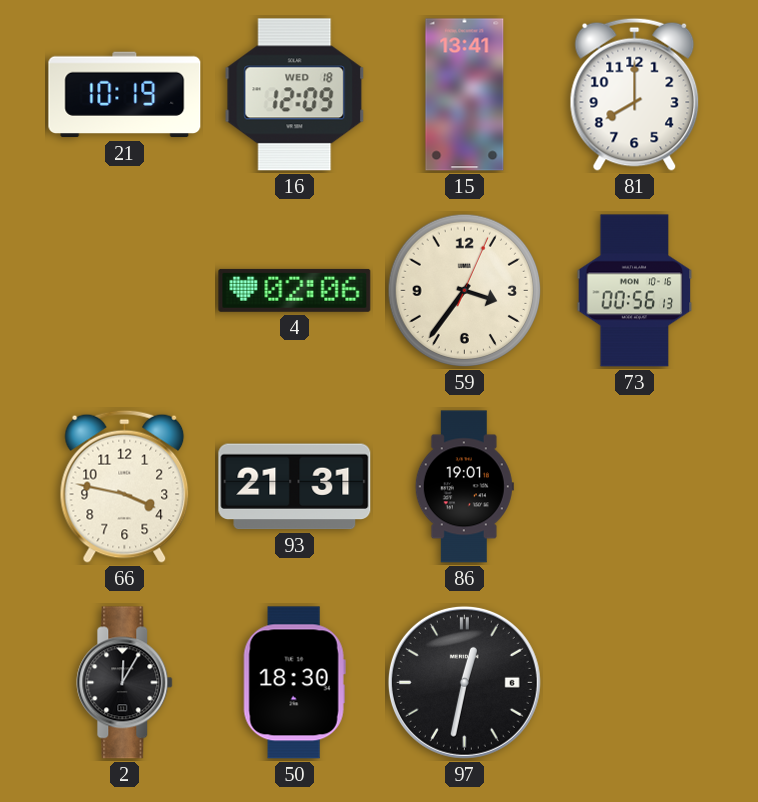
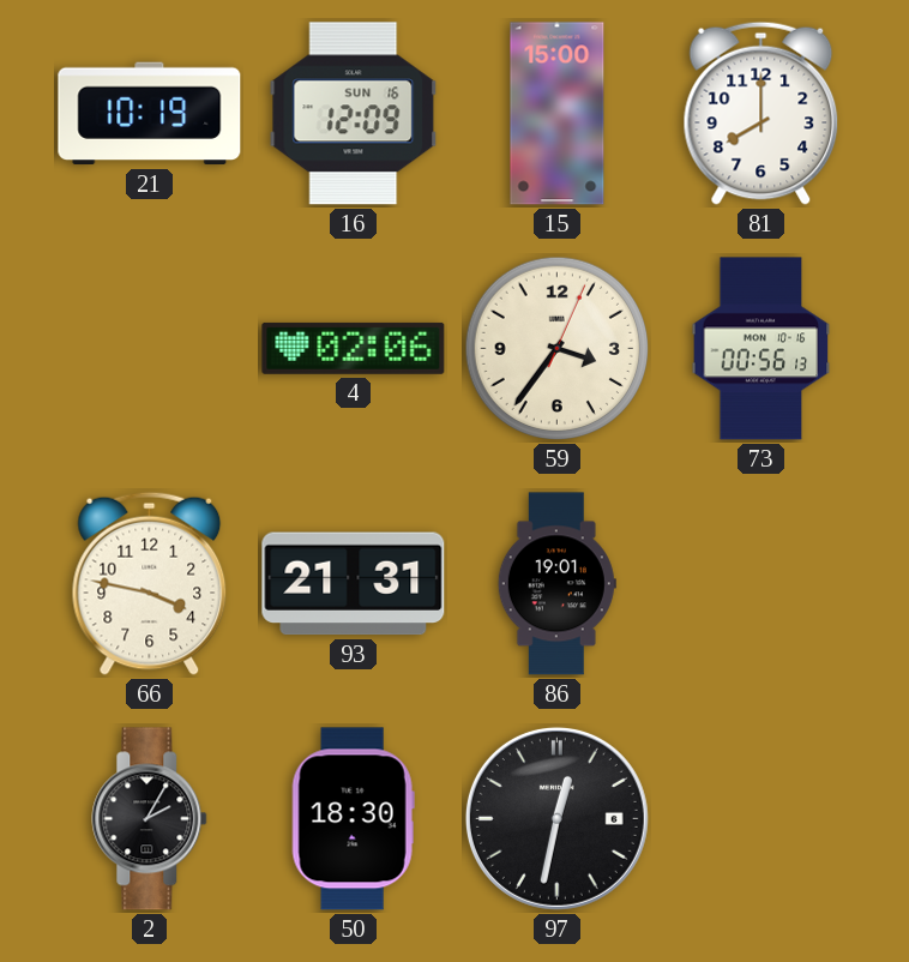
16 date: WED 18 -> SUN 16 (354, 114)
15: 13:41 -> 15:00 (558, 114)
2: 12:05 -> 2:05 (150, 819)
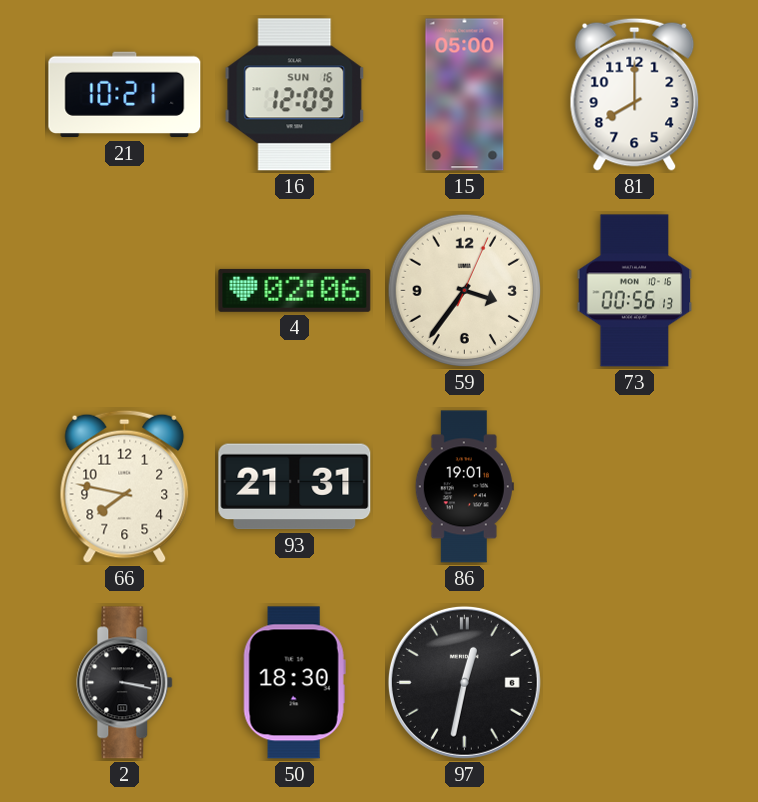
21: 10:19 -> 10:21 (125, 95)
15: 15:00 -> 05:00 (465, 95)
66: 3:47 -> 7:47 (125, 486)
2: 2:05 -> 3:17 (125, 683)
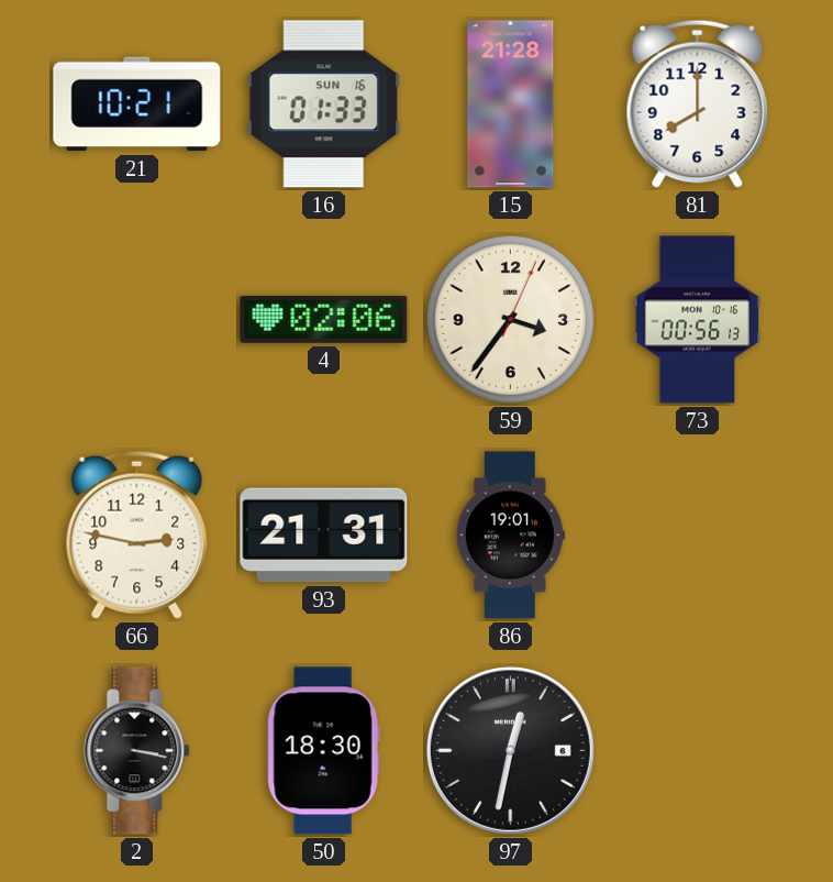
16: 12:09 -> 01:33 (324, 104)
15: 05:00 -> 21:28 (511, 104)
66: 7:47 -> 2:47 (137, 534)
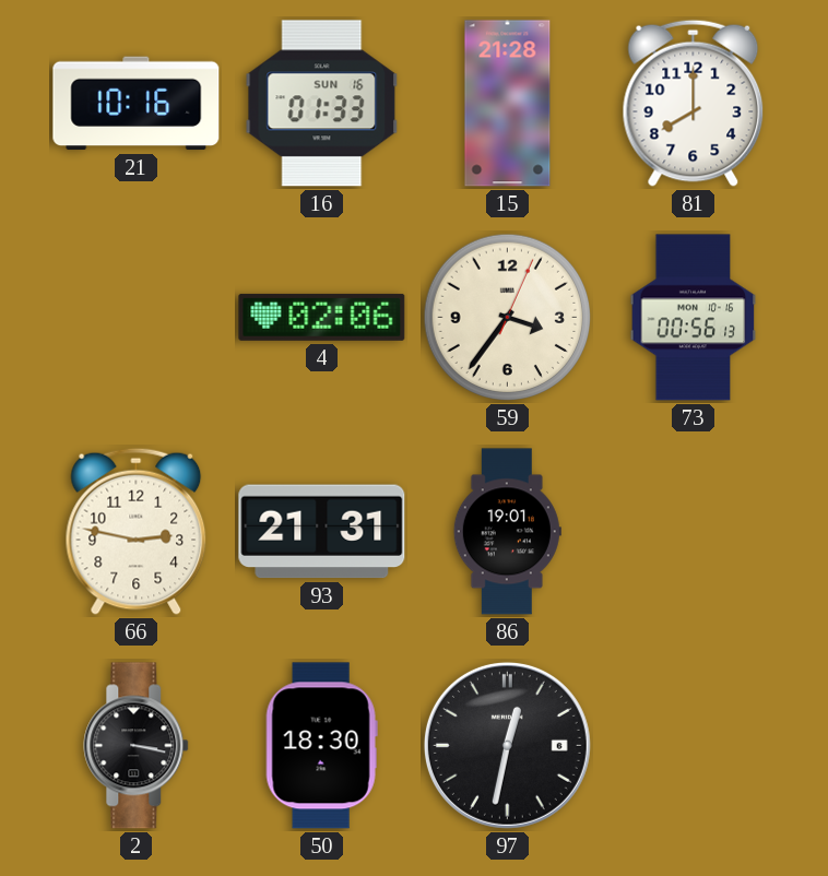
21: 10:21 -> 10:16 (137, 104)
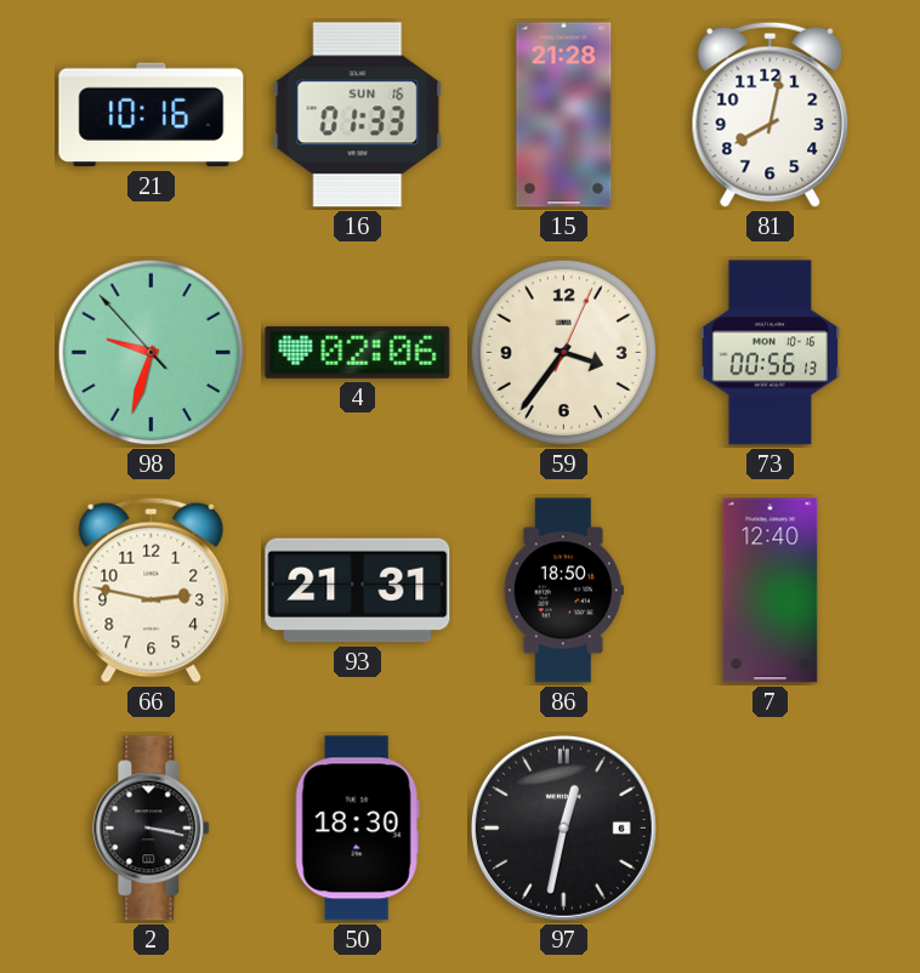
81: 8:00 -> 8:02 (771, 114)
98: none -> 9:32 (152, 353)
86: 19:01 -> 18:50 (563, 591)
7: none -> 12:40 (771, 591)
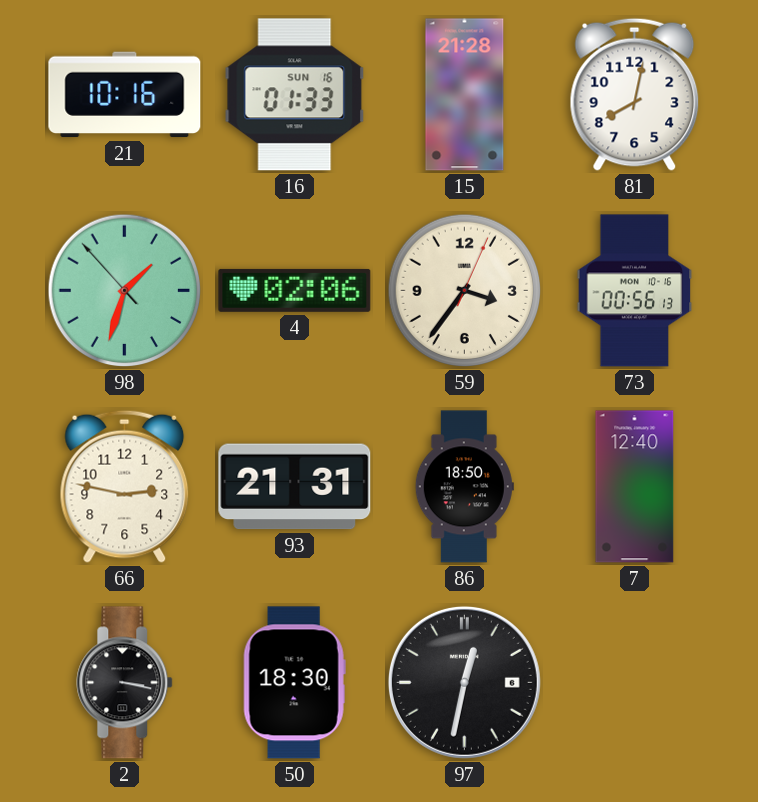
98: 9:32 -> 1:32 (125, 291)
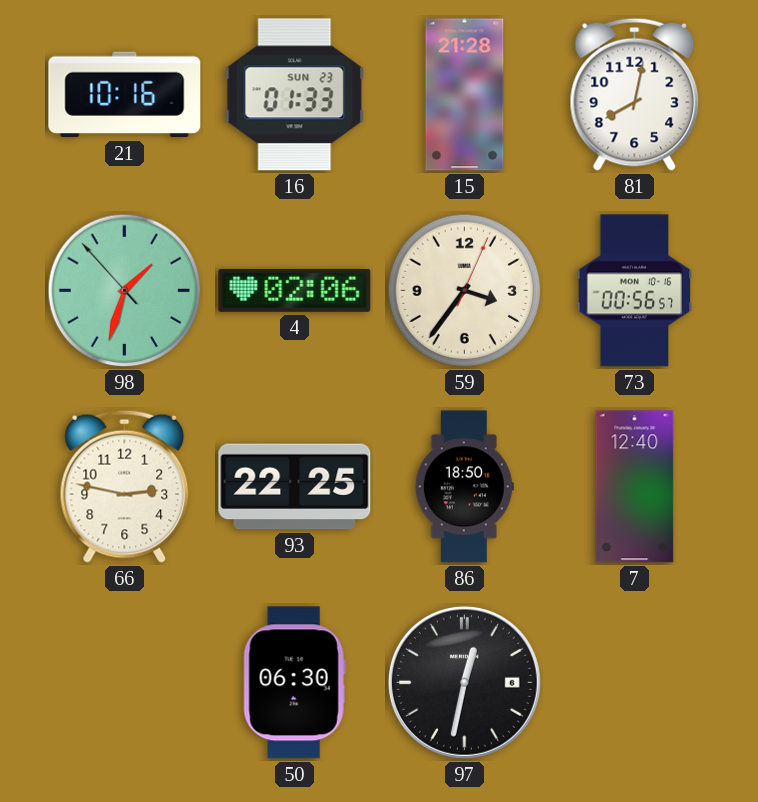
16 date: SUN 16 -> SUN 23 (295, 95)
73: 00:56:13 -> 00:56:57 (635, 291)
93: 21:31 -> 22:25 (295, 487)
2: 3:17 -> none (125, 683)
50: 18:30 -> 06:30 (294, 683)
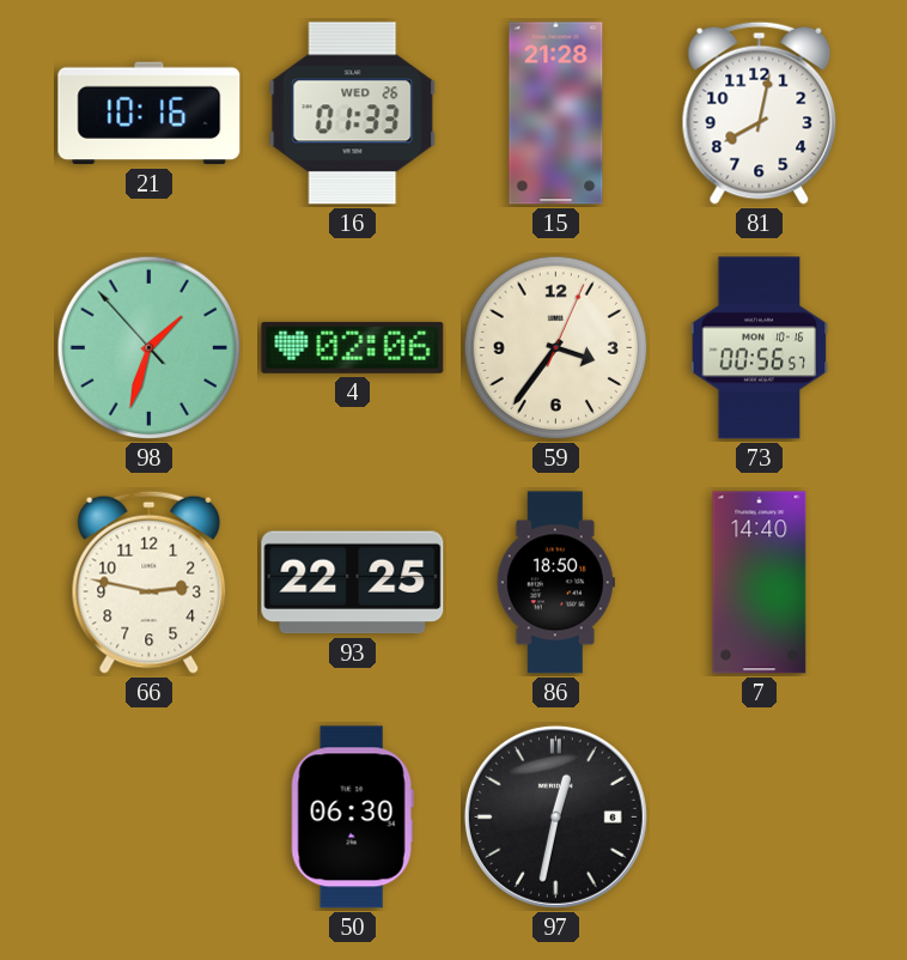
16 date: SUN 23 -> WED 26 (353, 114)
7: 12:40 -> 14:40 (760, 583)
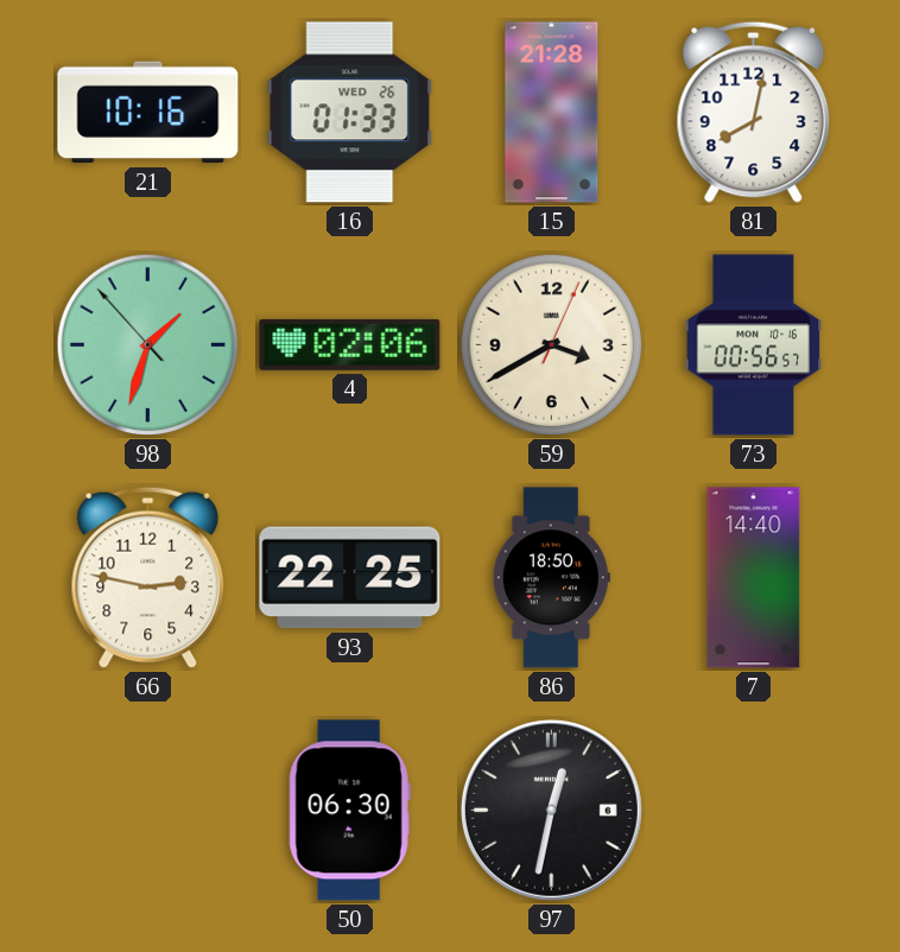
59: 3:36 -> 3:40 (552, 345)
